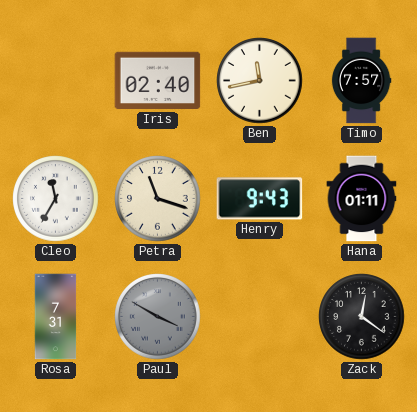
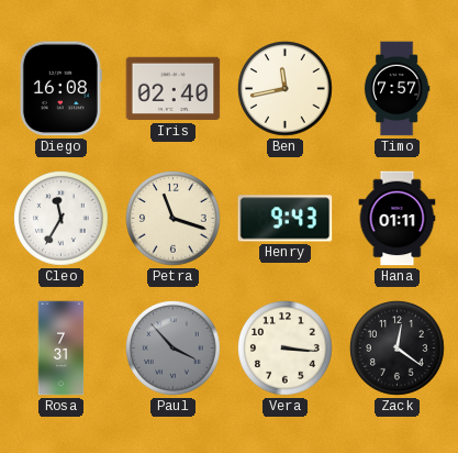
Diego: none -> 16:08 (60, 89)
Paul: 3:50 -> 3:53 (174, 349)
Vera: none -> 3:16 (286, 349)
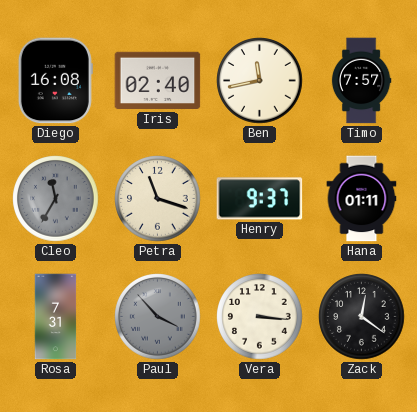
Cleo dial: white -> grey (56, 199)
Henry: 9:43 -> 9:37 (260, 199)
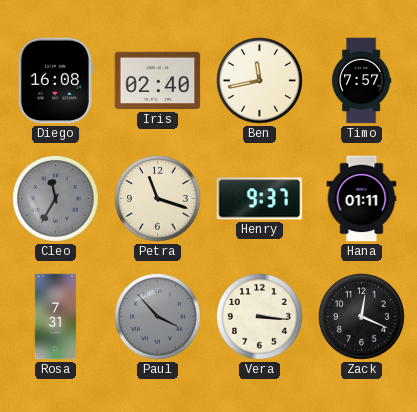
Zack: 12:21 -> 12:19 (362, 317)
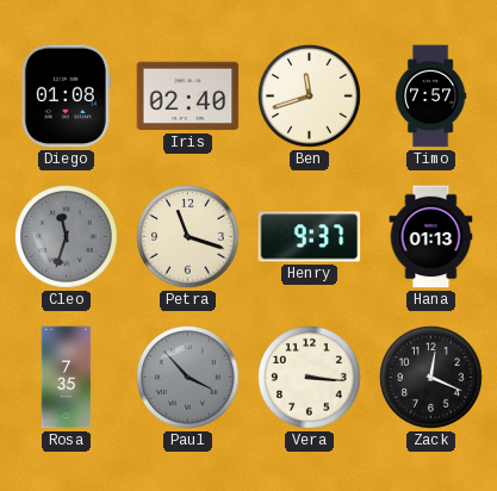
Diego: 16:08 -> 01:08 (66, 97)
Ben: 11:43 -> 11:42 (310, 97)
Cleo: 11:35 -> 11:33 (67, 237)
Hana: 01:11 -> 01:13 (431, 237)
Rosa: 7:31 -> 7:35 (67, 378)
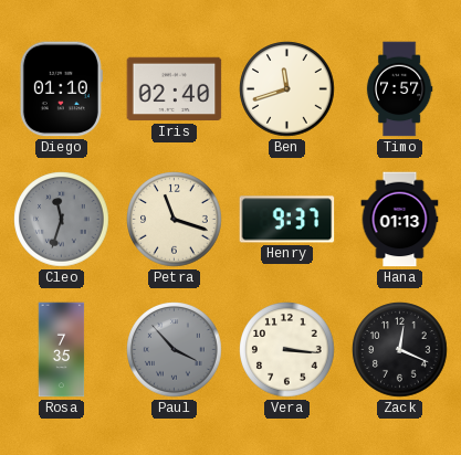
Diego: 01:08 -> 01:10 (61, 89)
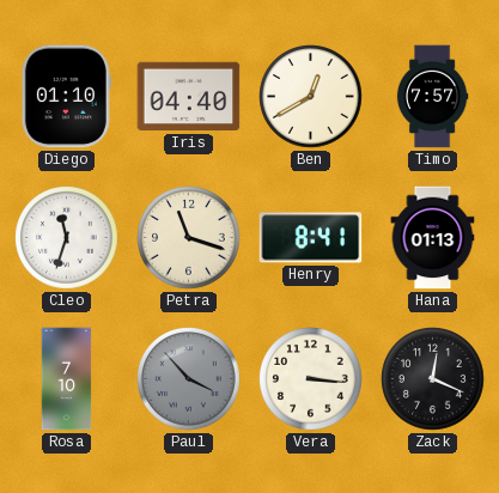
Iris: 02:40 -> 04:40 (189, 97)
Ben: 11:42 -> 12:40 (311, 97)
Cleo dial: grey -> white (67, 238)
Henry: 9:37 -> 8:41 (311, 238)
Rosa: 7:35 -> 7:10 (67, 379)
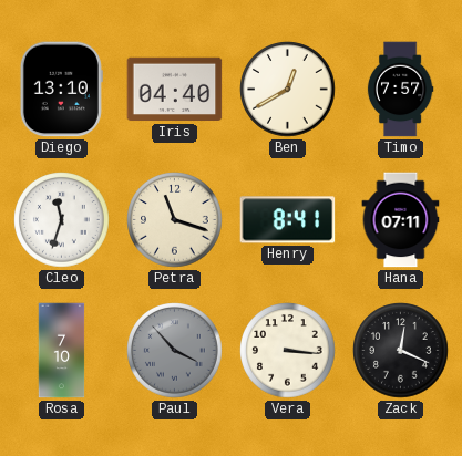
Diego: 01:10 -> 13:10 (61, 90)
Hana: 01:13 -> 07:11 (401, 220)
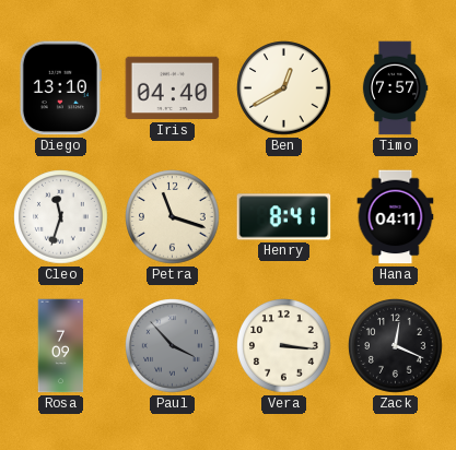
Hana: 07:11 -> 04:11 (396, 217)
Rosa: 7:10 -> 7:09 (61, 346)
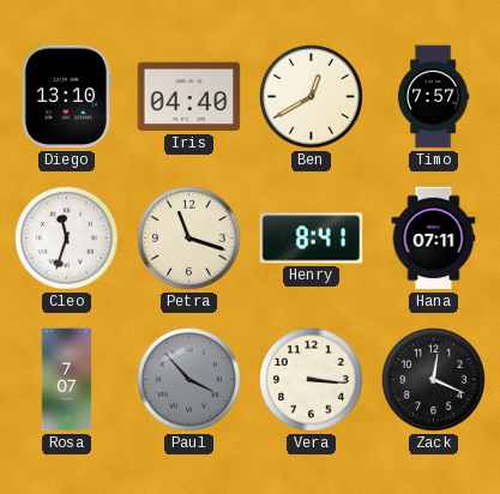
Hana: 04:11 -> 07:11 (434, 239)
Rosa: 7:09 -> 7:07 (67, 380)
